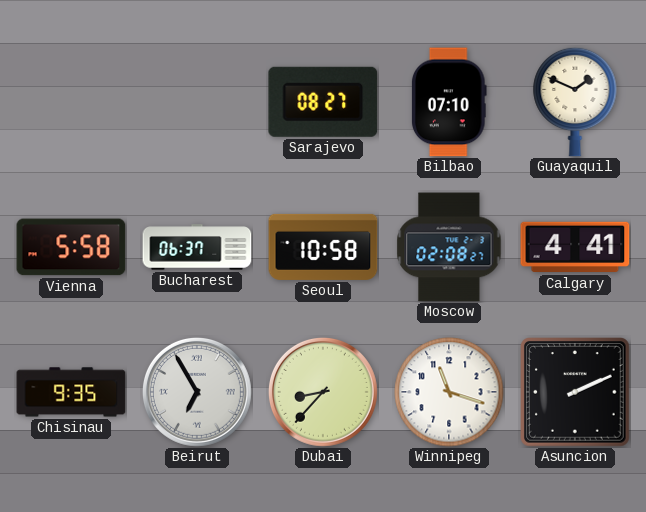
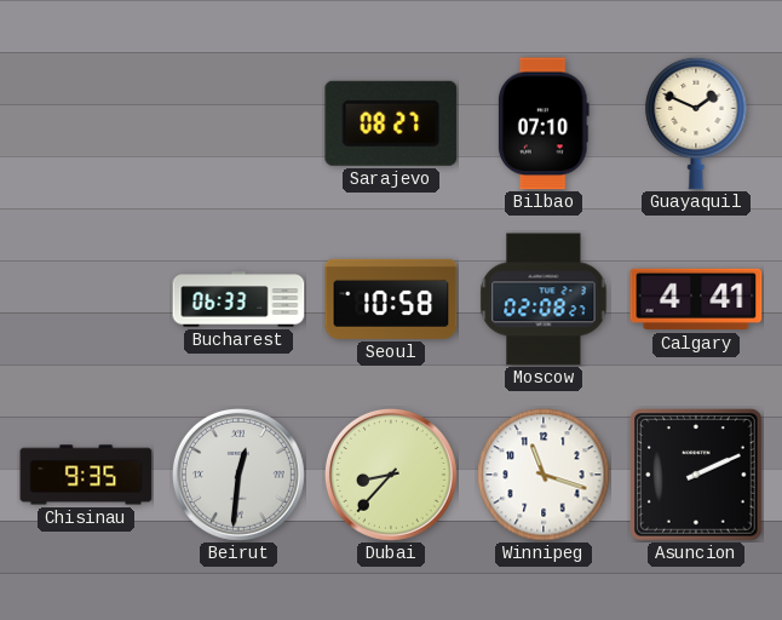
Vienna: 5:58 -> none (71, 247)
Bucharest: 06:37 -> 06:33 (238, 299)
Beirut: 6:55 -> 12:31 (238, 475)
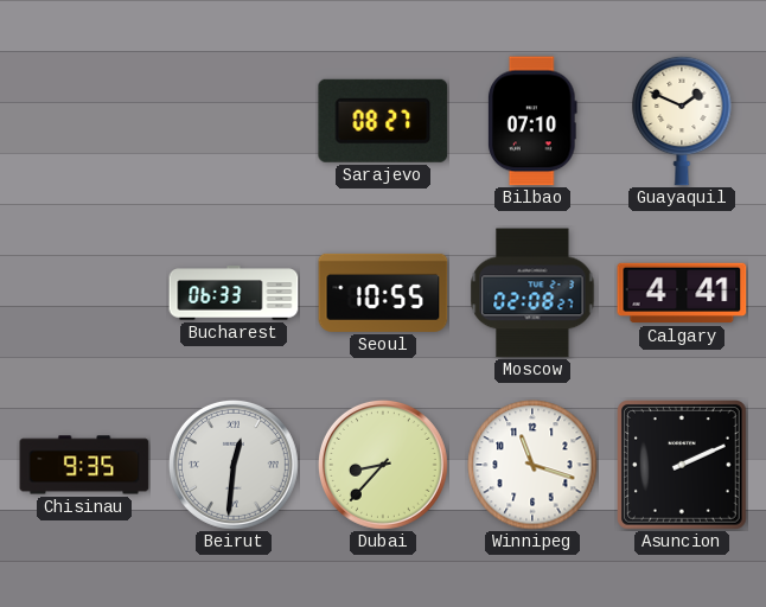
Seoul: 10:58 -> 10:55 (383, 293)
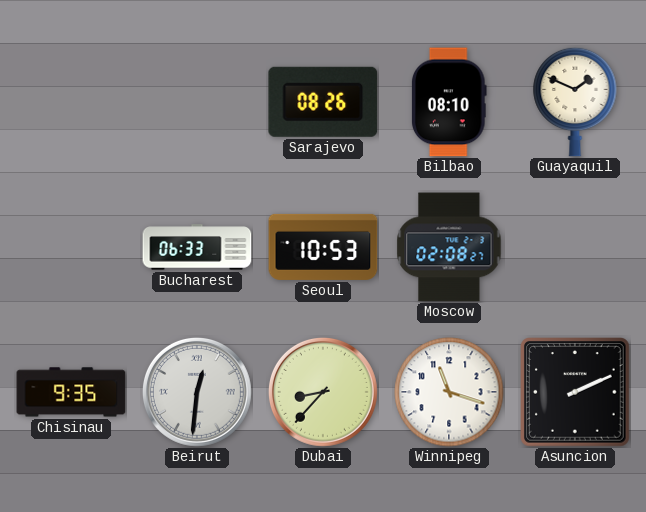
Sarajevo: 08:27 -> 08:26 (323, 102)
Bilbao: 07:10 -> 08:10 (450, 102)
Seoul: 10:55 -> 10:53 (323, 247)
Calgary: 4:41 -> none (682, 293)
